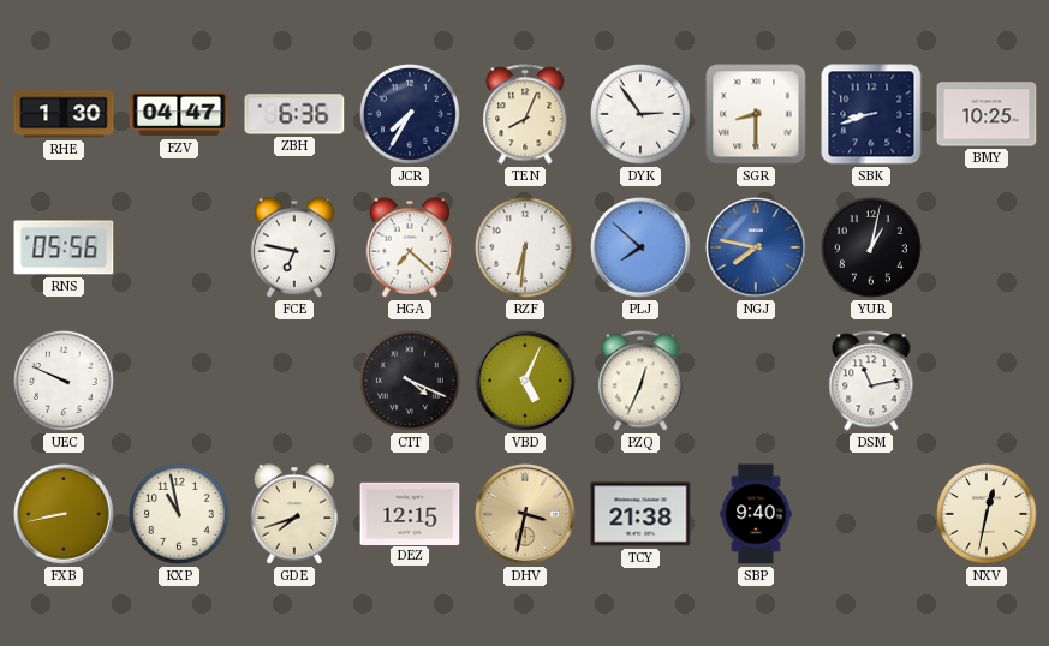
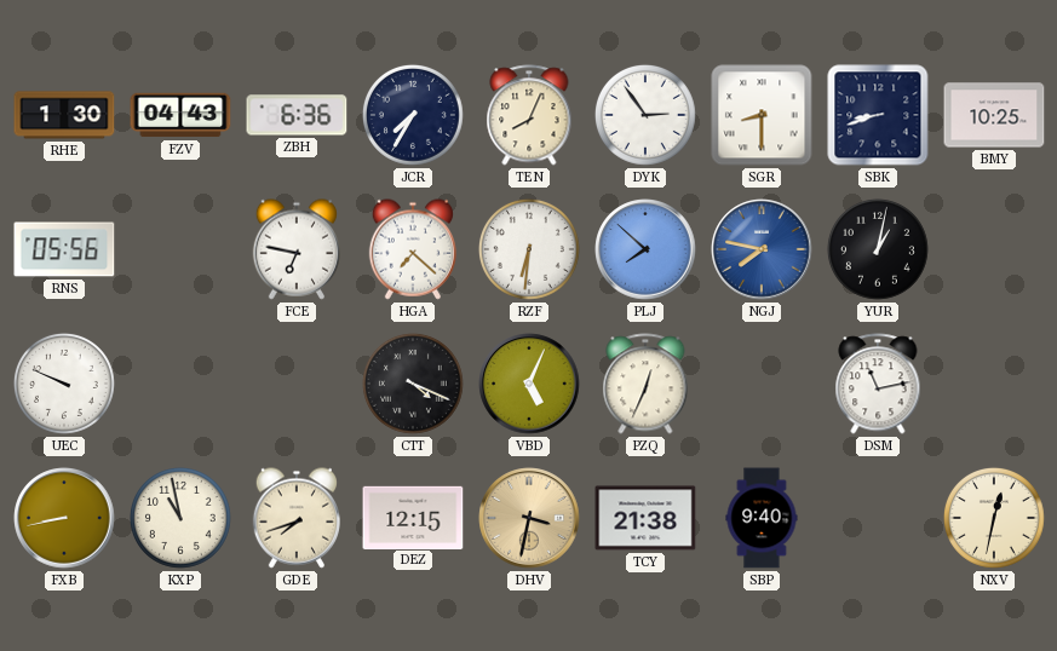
FZV: 04:47 -> 04:43 (180, 115)
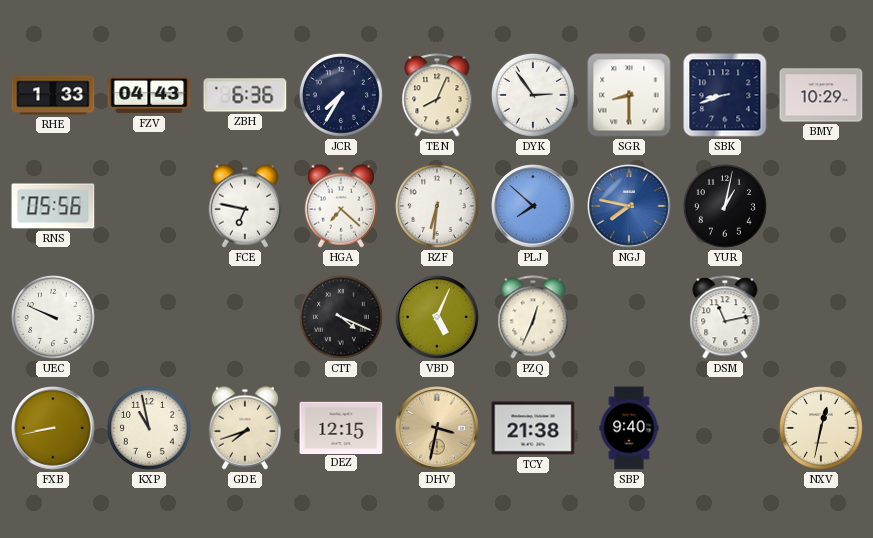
RHE: 1:30 -> 1:33 (53, 95)
BMY: 10:25 -> 10:29 (821, 95)
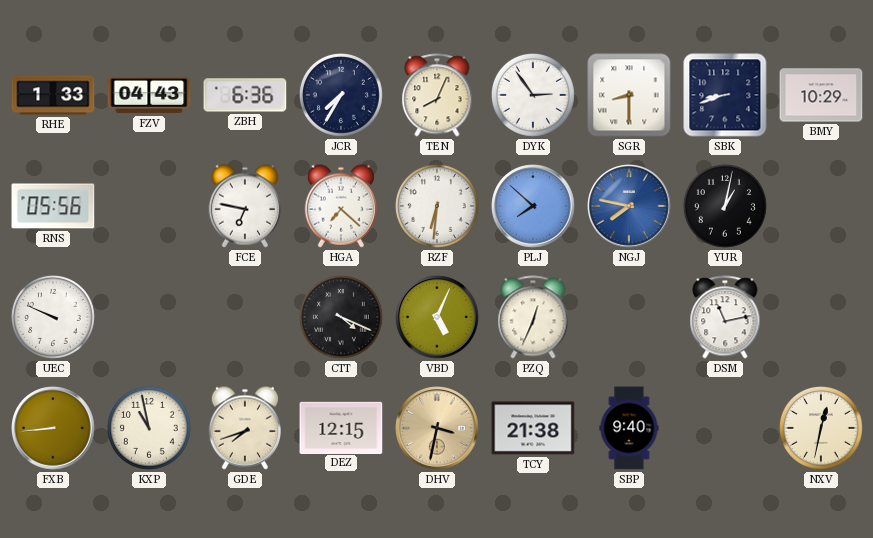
FXB: 8:43 -> 8:44 (53, 428)
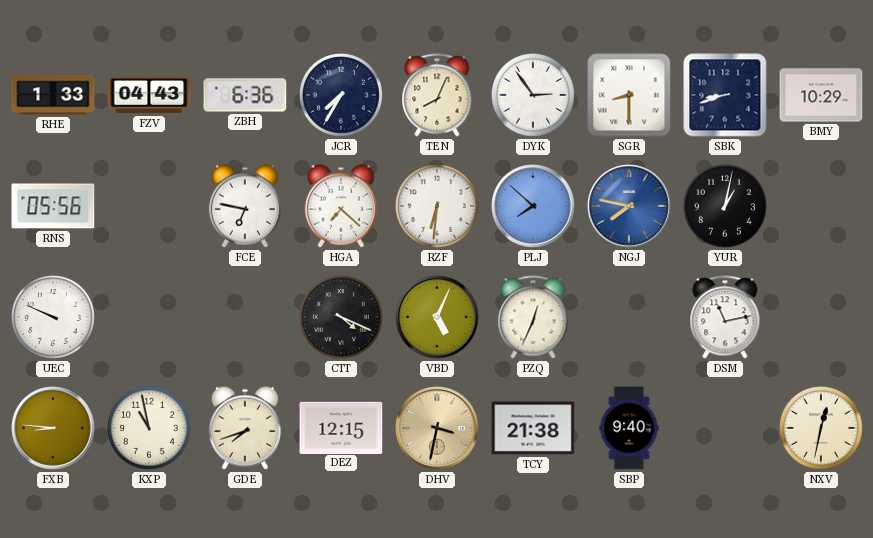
FXB: 8:44 -> 8:46 (53, 428)
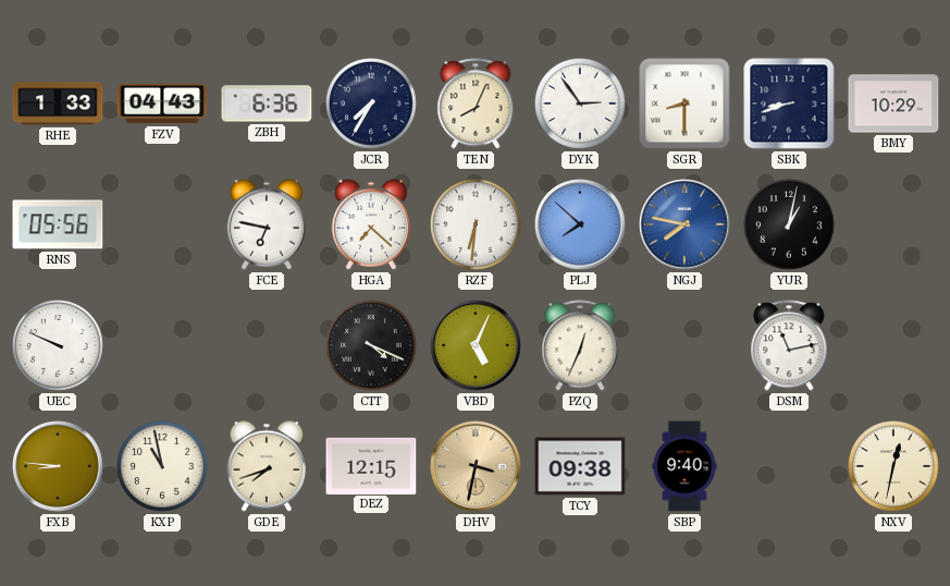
TCY: 21:38 -> 09:38 (580, 466)
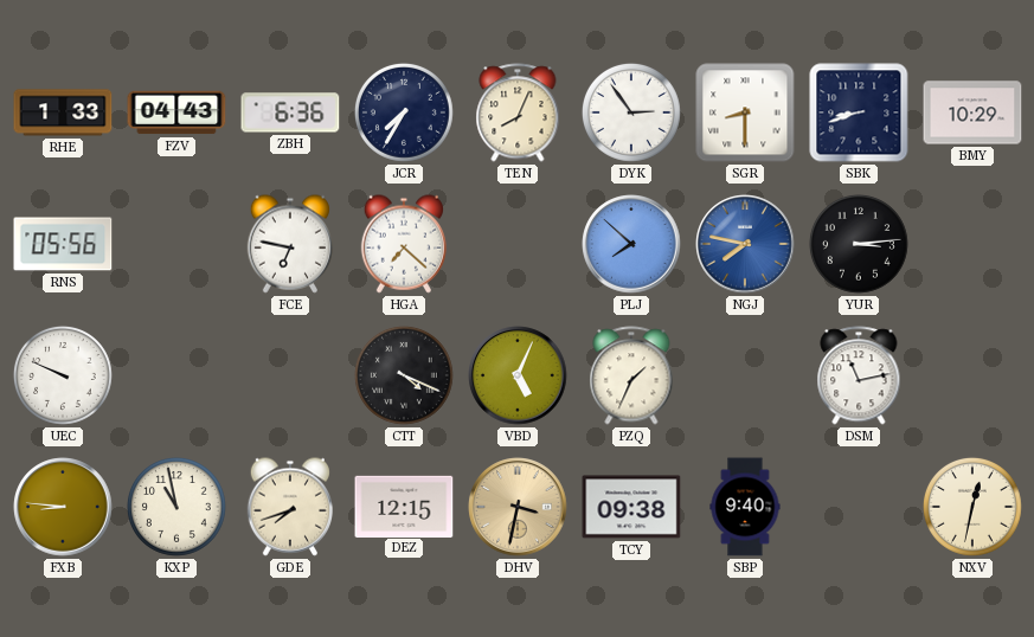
RZF: 6:31 -> none (476, 224)
YUR: 1:02 -> 3:14 (859, 244)
PZQ: 12:34 -> 1:34 (631, 375)
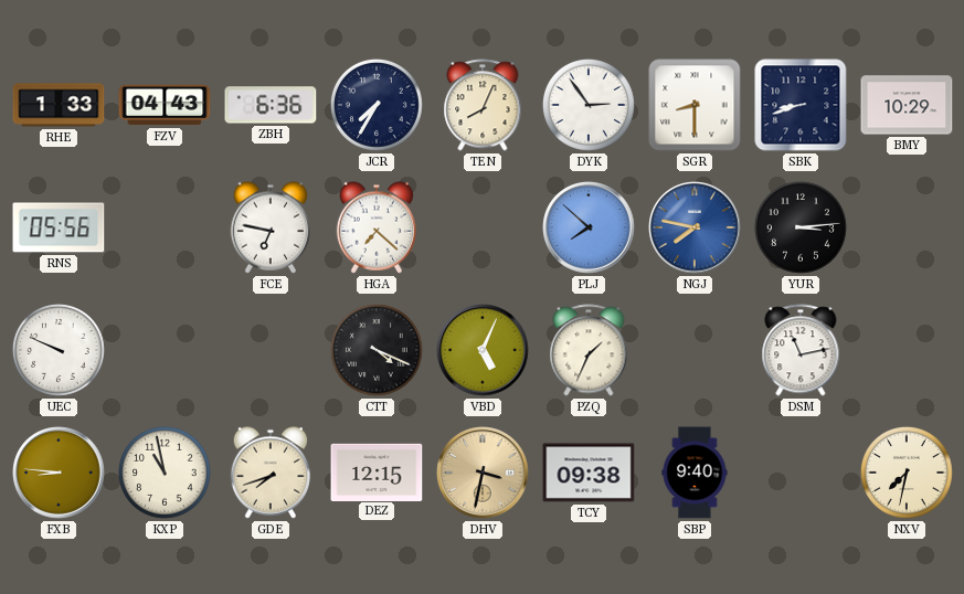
NXV: 12:32 -> 7:32 (907, 473)
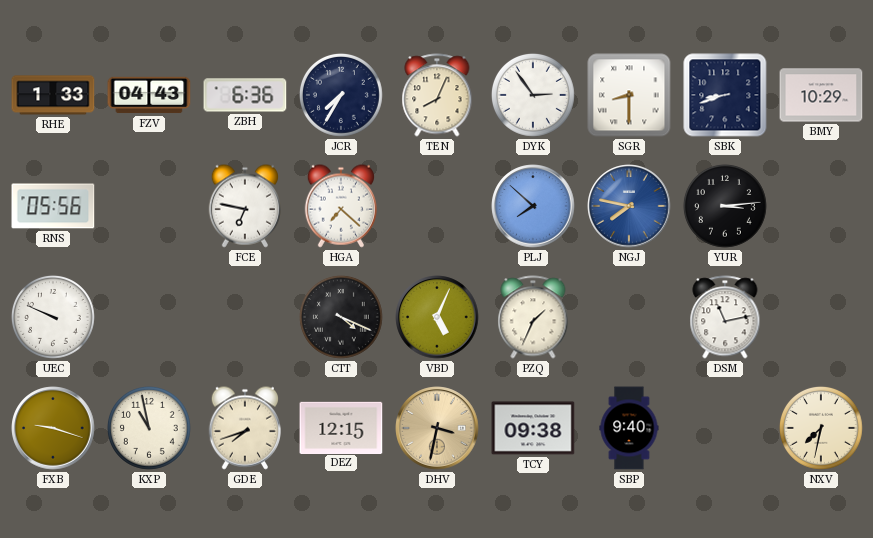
FXB: 8:46 -> 9:18 (53, 428)
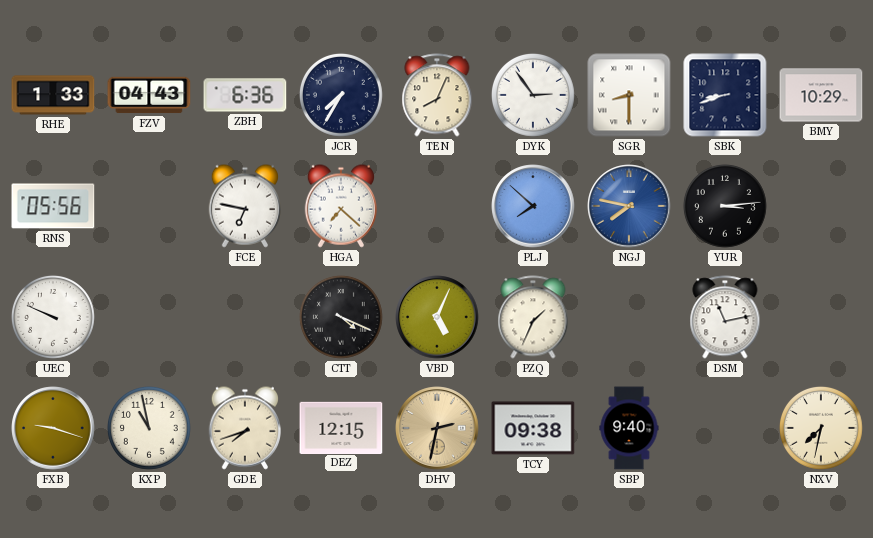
DHV: 3:32 -> 2:32 (437, 428)
